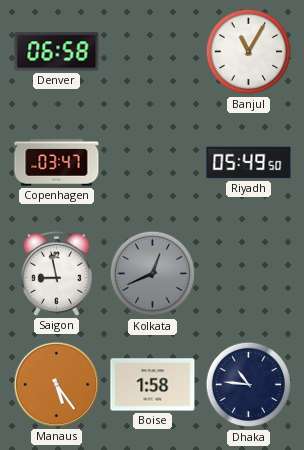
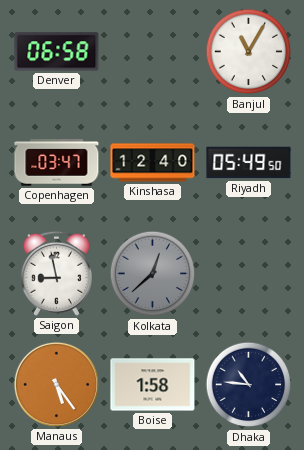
Kinshasa: none -> 12:40 (153, 163)
Kolkata: 12:41 -> 12:38 (153, 274)
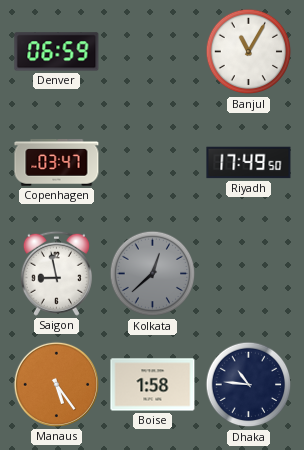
Denver: 06:58 -> 06:59 (57, 52)
Kinshasa: 12:40 -> none (153, 163)
Riyadh: 05:49 -> 17:49 (249, 163)
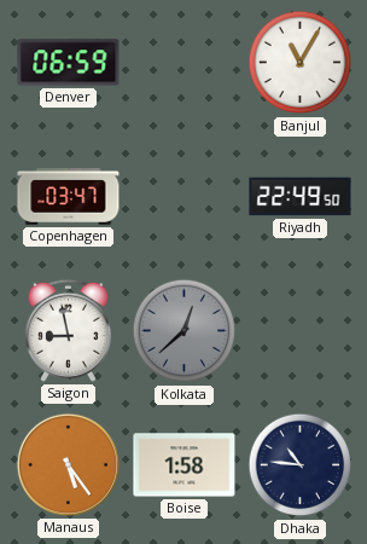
Riyadh: 17:49 -> 22:49 (301, 197)
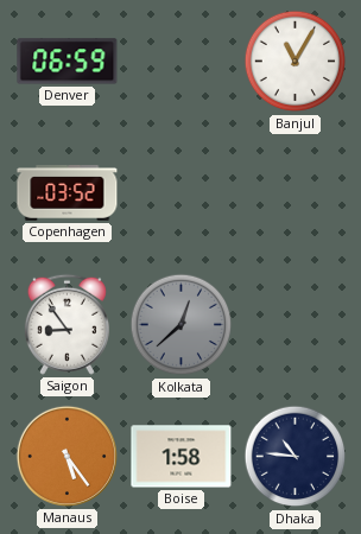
Copenhagen: 03:47 -> 03:52 (68, 193)
Riyadh: 22:49 -> none (301, 197)
Saigon: 8:58 -> 8:54 (66, 324)
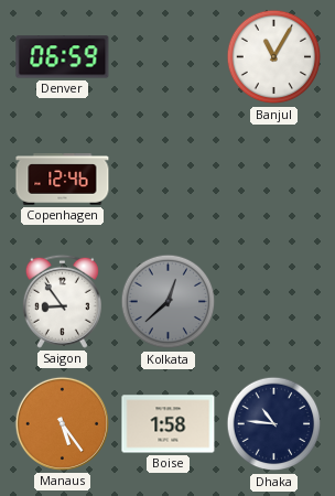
Copenhagen: 03:52 -> 12:46 (63, 180)
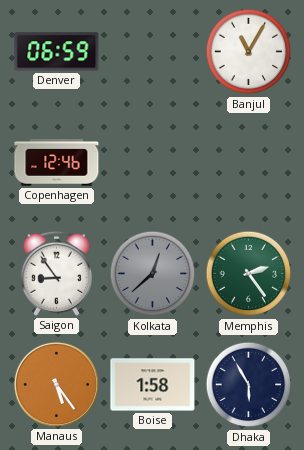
Memphis: none -> 2:24 (249, 274)
Dhaka: 10:46 -> 5:55 (249, 385)
